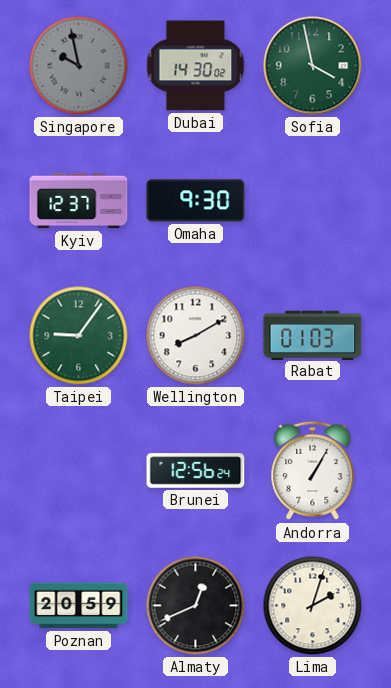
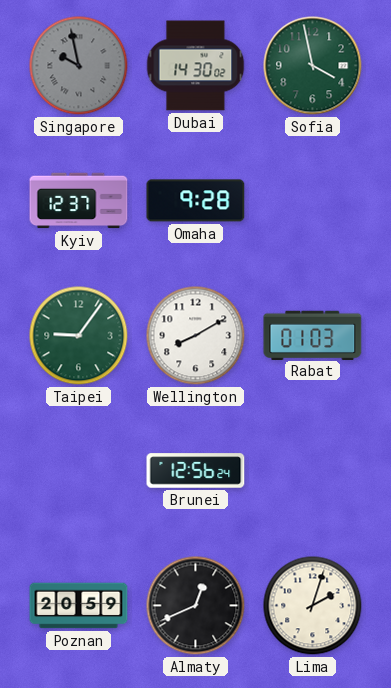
Omaha: 9:30 -> 9:28 (196, 201)
Andorra: 1:05 -> none (313, 471)
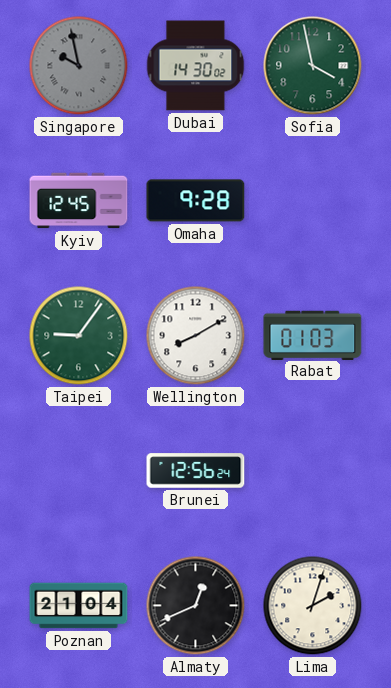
Kyiv: 12:37 -> 12:45 (79, 201)
Poznan: 20:59 -> 21:04 (79, 606)
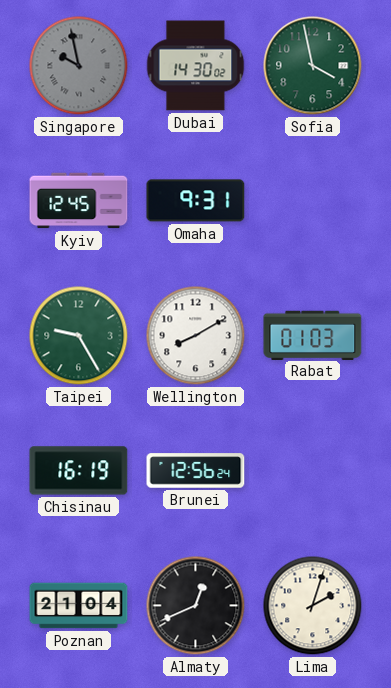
Omaha: 9:28 -> 9:31 (196, 201)
Taipei: 9:06 -> 9:25 (79, 336)
Chisinau: none -> 16:19 (79, 471)
